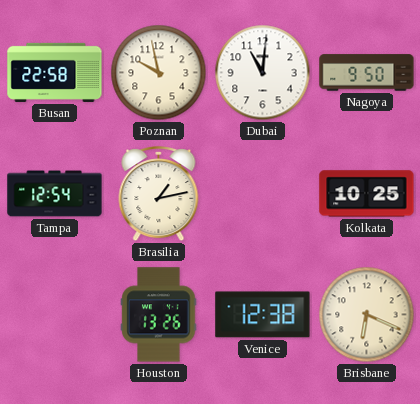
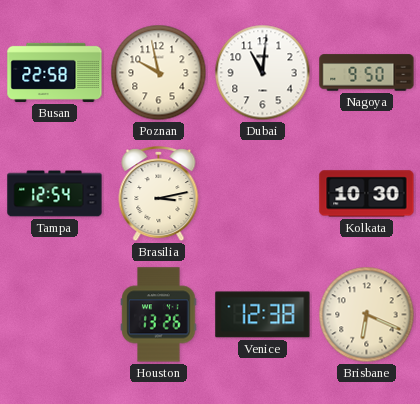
Brasilia: 1:13 -> 3:13 (159, 195)
Kolkata: 10:25 -> 10:30 (367, 194)
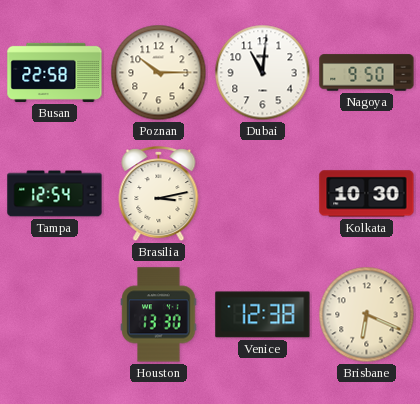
Poznan: 9:58 -> 10:15 (159, 73)
Houston: 13:26 -> 13:30 (159, 315)
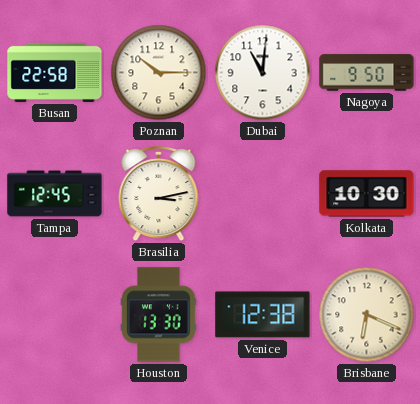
Tampa: 12:54 -> 12:45 (55, 194)
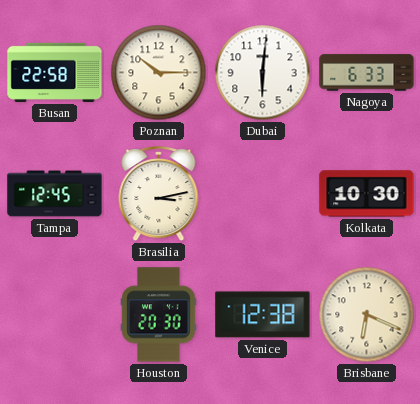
Dubai: 11:01 -> 6:01 (263, 73)
Nagoya: 9:50 -> 6:33 (367, 73)
Houston: 13:30 -> 20:30 (159, 315)
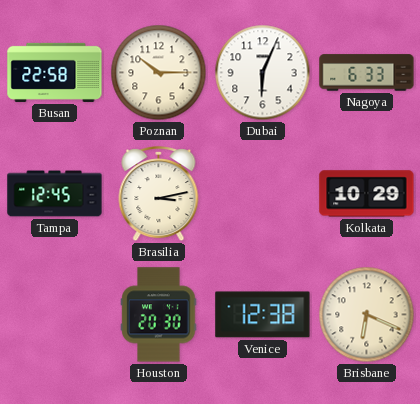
Dubai: 6:01 -> 6:04 (263, 73)
Kolkata: 10:30 -> 10:29 (367, 194)
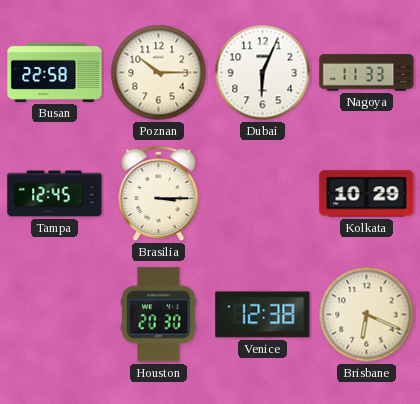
Nagoya: 6:33 -> 11:33 (367, 73)
Brasilia: 3:13 -> 3:15 (159, 195)
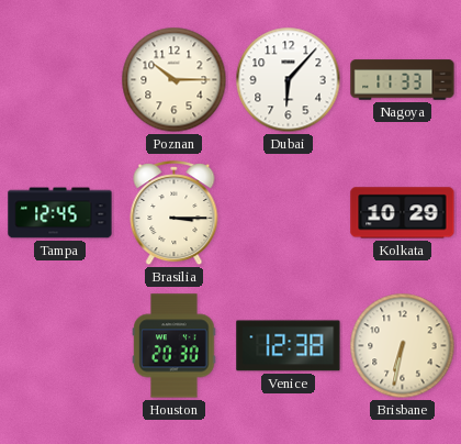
Busan: 22:58 -> none (55, 72)
Dubai: 6:04 -> 6:07 (289, 80)
Brisbane: 6:19 -> 6:32 (403, 346)
